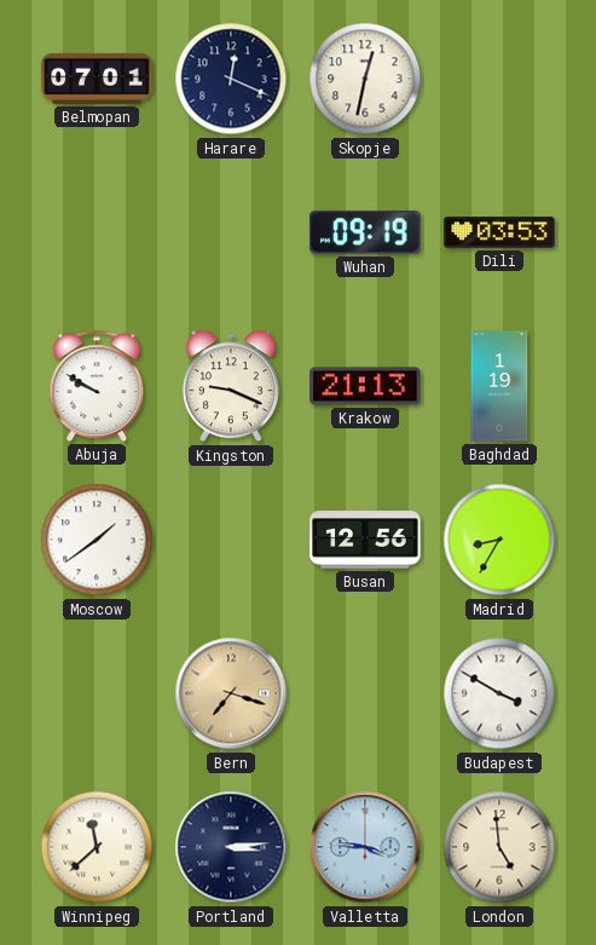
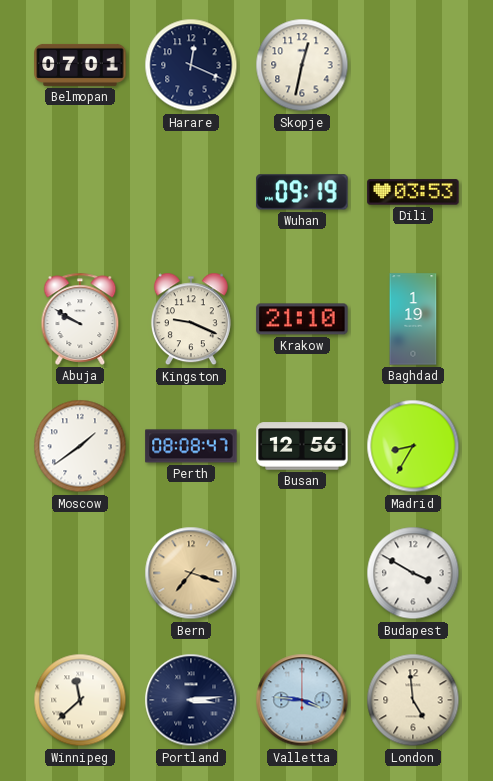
Krakow: 21:13 -> 21:10 (302, 319)
Perth: none -> 08:08 (191, 446)
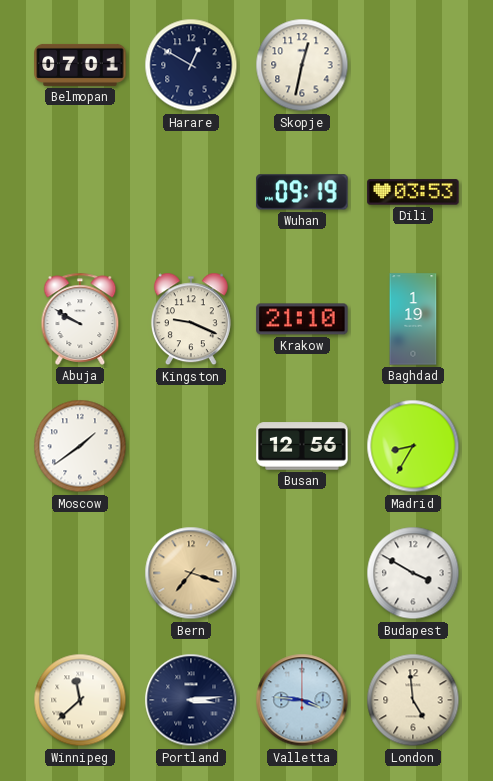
Harare: 12:19 -> 12:50 (191, 65)
Perth: 08:08 -> none (191, 446)
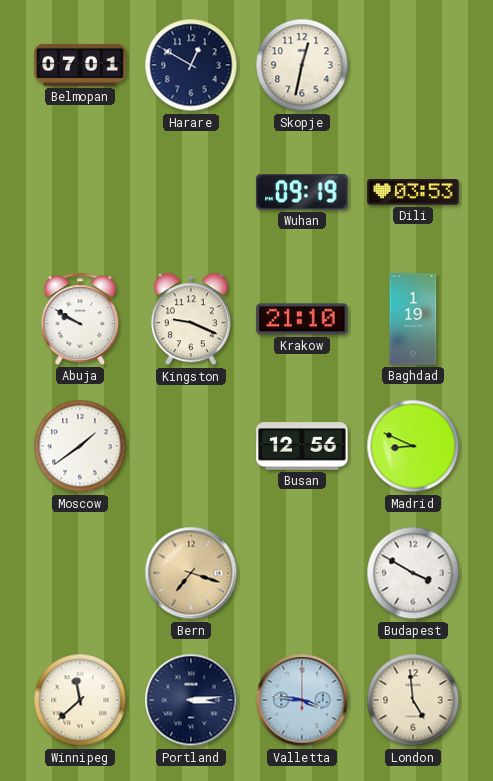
Madrid: 8:35 -> 8:49 (413, 446)
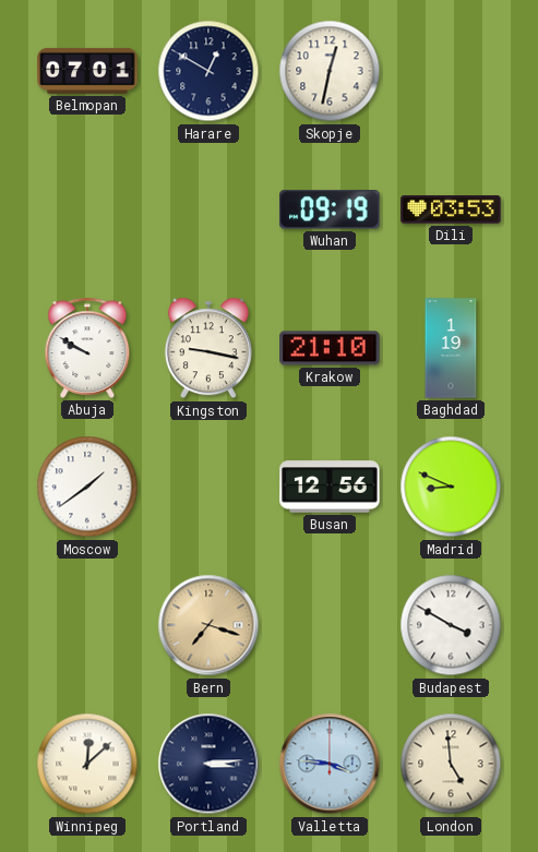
Kingston: 9:19 -> 9:17 (208, 348)
Winnipeg: 11:38 -> 12:08 (87, 764)
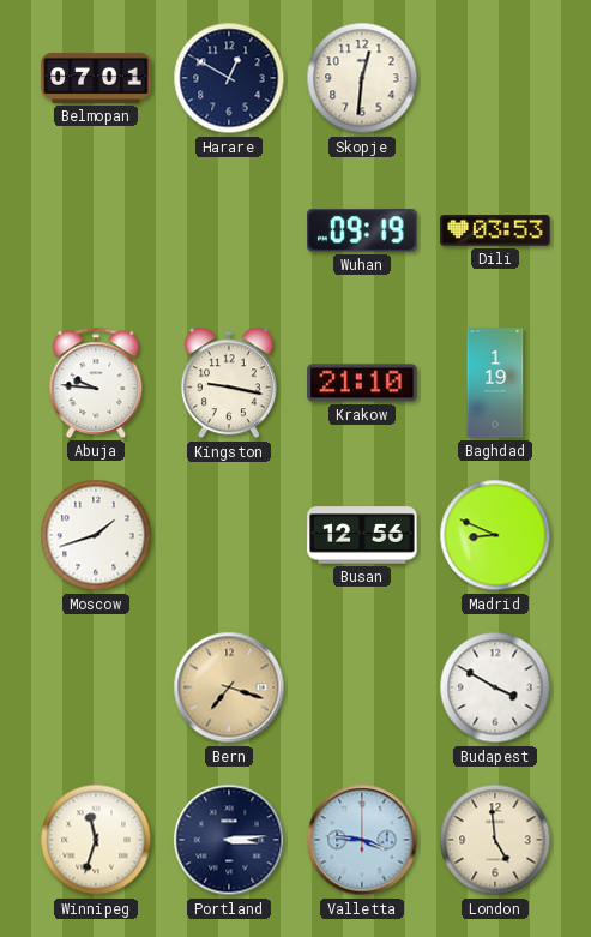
Skopje: 12:32 -> 12:31 (362, 78)
Abuja: 9:50 -> 9:46 (96, 383)
Moscow: 1:39 -> 1:42 (96, 535)
Winnipeg: 12:08 -> 11:33 (96, 840)
